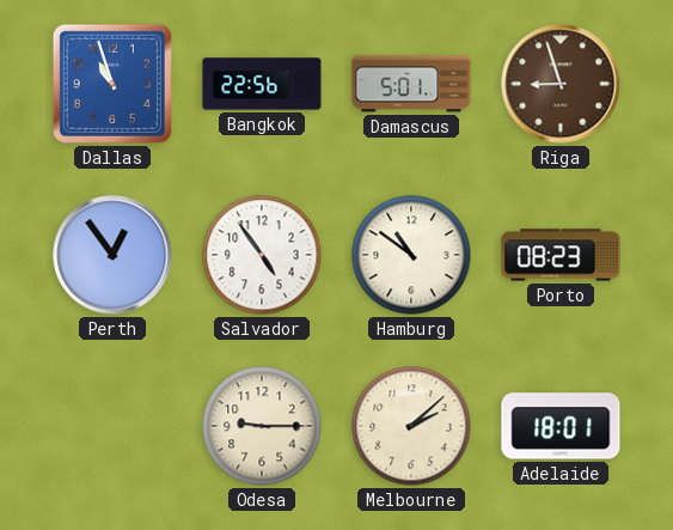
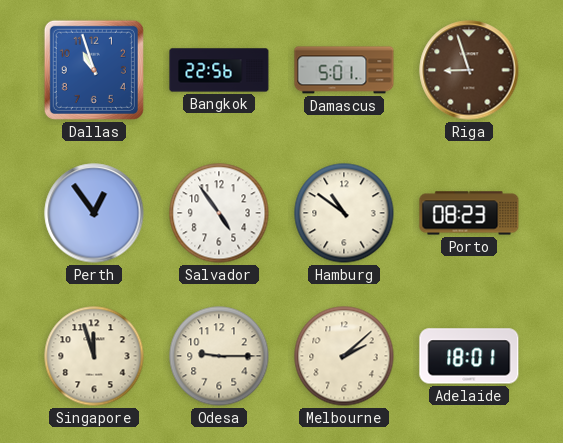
Singapore: none -> 11:57 (94, 356)
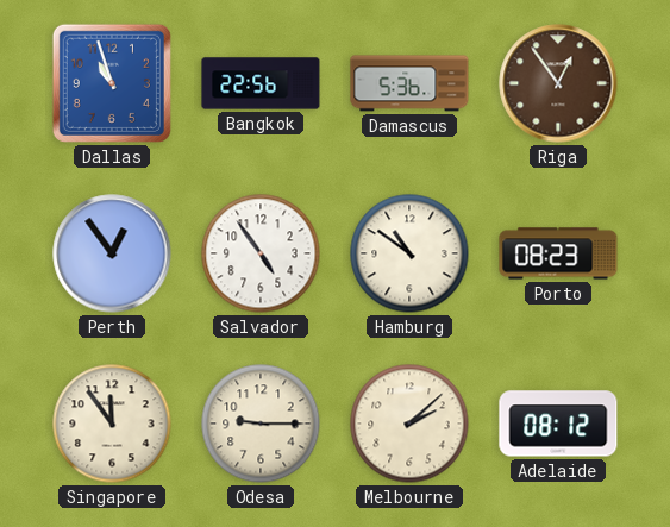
Damascus: 5:01 -> 5:36 (409, 83)
Riga: 8:57 -> 12:54 (558, 83)
Singapore: 11:57 -> 11:54 (112, 424)
Adelaide: 18:01 -> 08:12 (558, 424)
